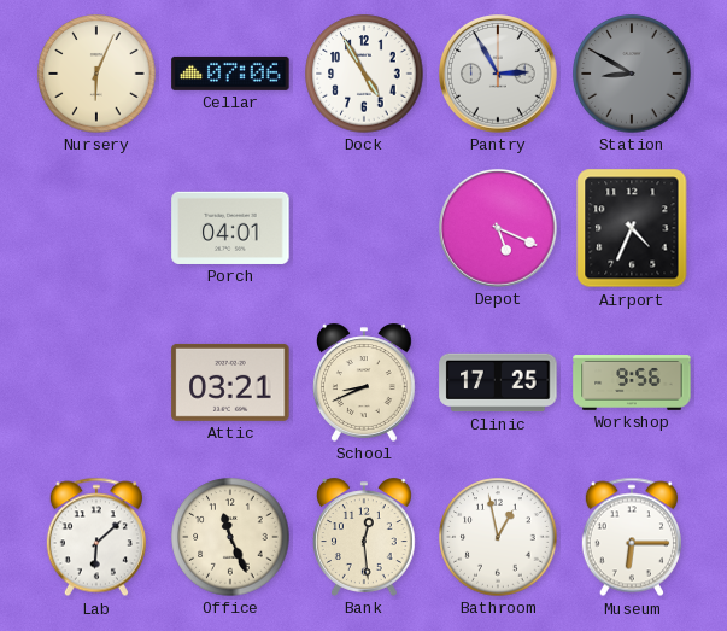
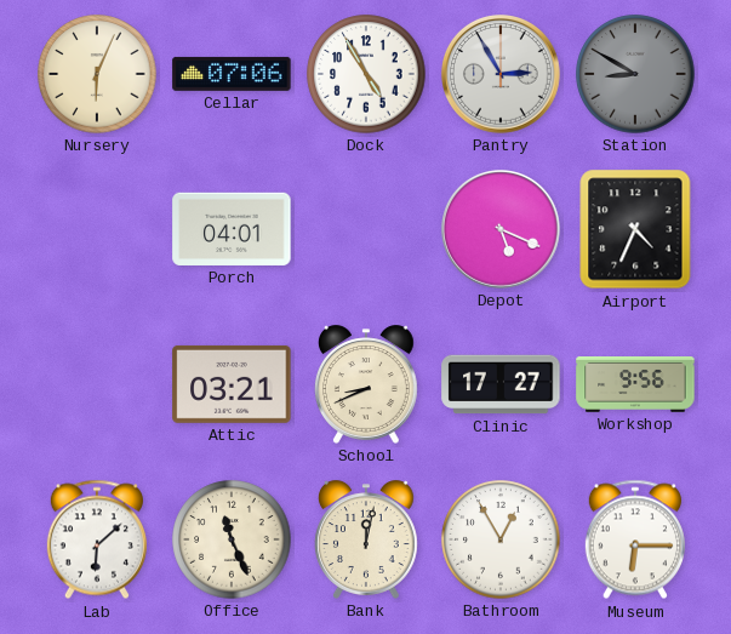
Clinic: 17:25 -> 17:27 (501, 384)
Bank: 12:29 -> 12:02 (366, 539)
Bathroom: 12:58 -> 12:55 (501, 539)
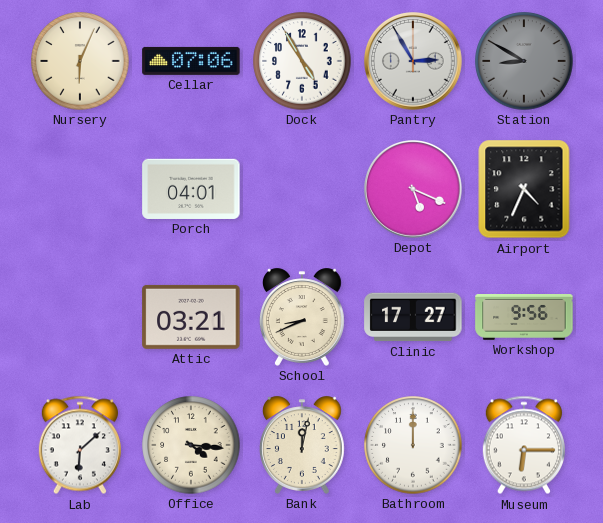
Office: 11:26 -> 4:16 (191, 445)
Bathroom: 12:55 -> 12:00 (413, 445)
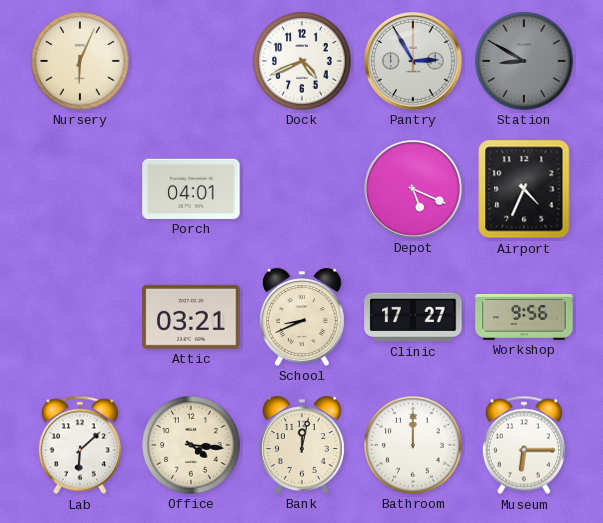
Cellar: 07:06 -> none (191, 61)
Dock: 4:55 -> 4:41 (302, 61)
